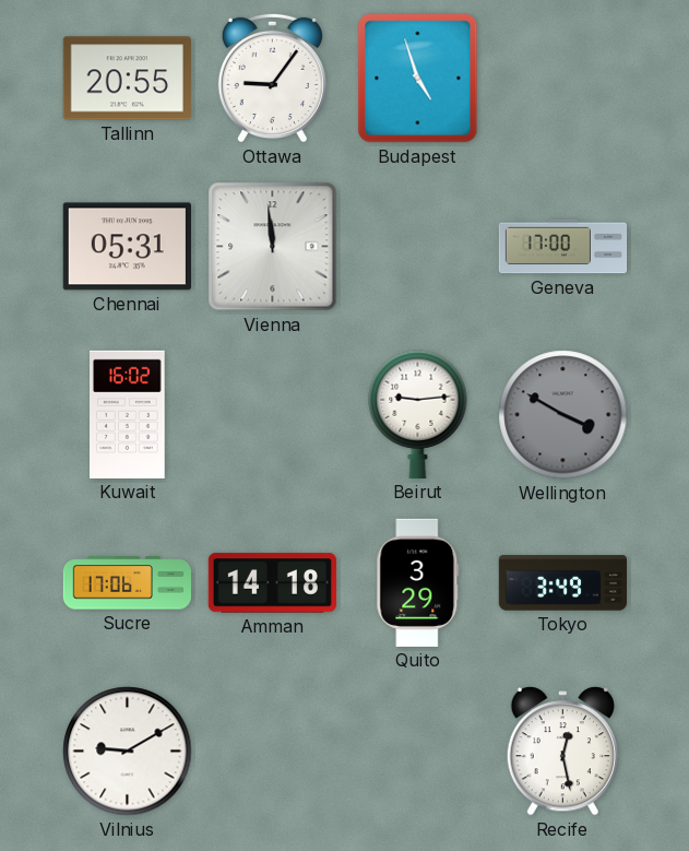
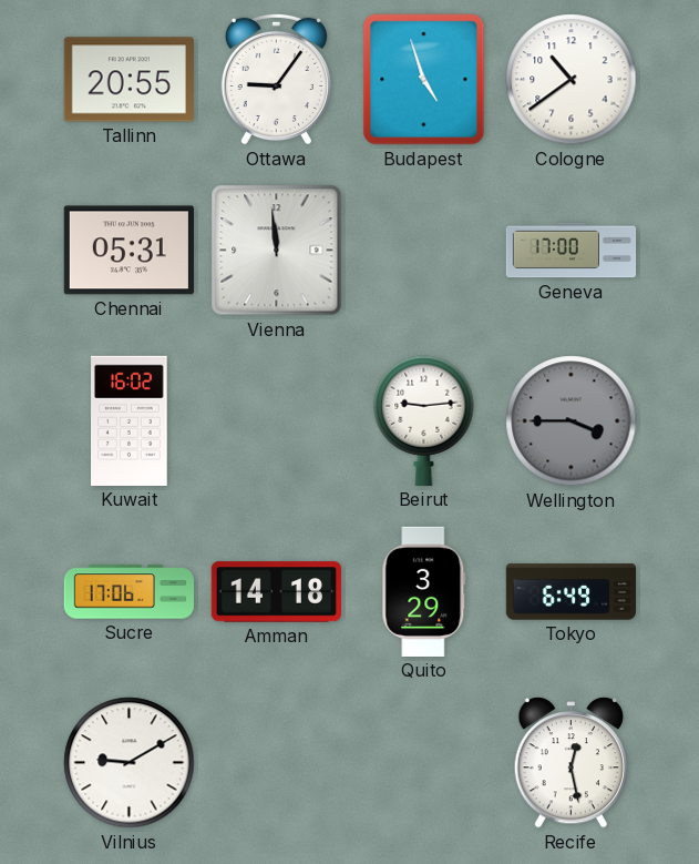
Cologne: none -> 10:39 (572, 80)
Wellington: 3:50 -> 3:45 (572, 421)
Tokyo: 3:49 -> 6:49 (570, 592)
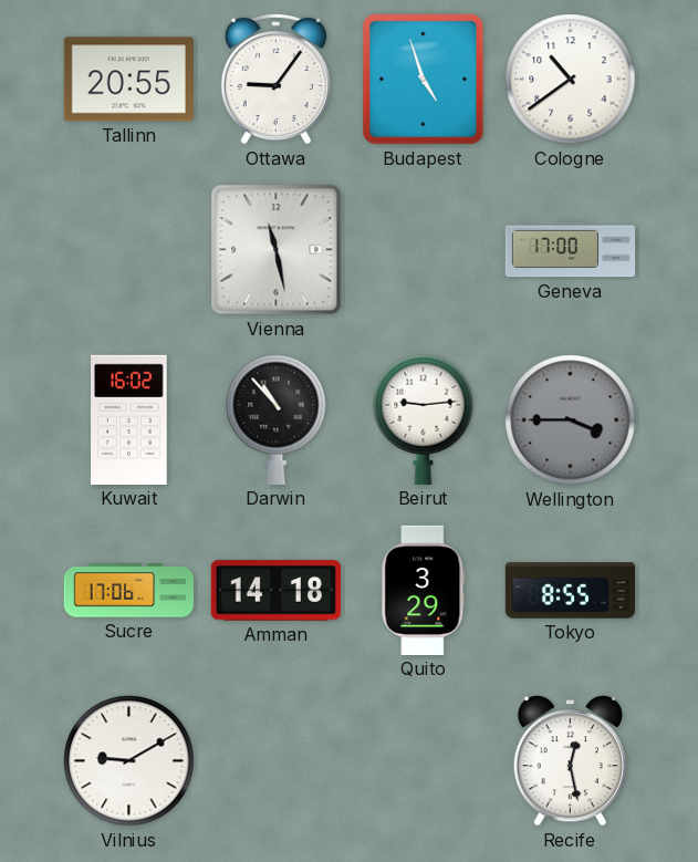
Chennai: 05:31 -> none (129, 251)
Vienna: 11:59 -> 11:28 (277, 250)
Darwin: none -> 10:53 (277, 419)
Tokyo: 6:49 -> 8:55 (570, 591)
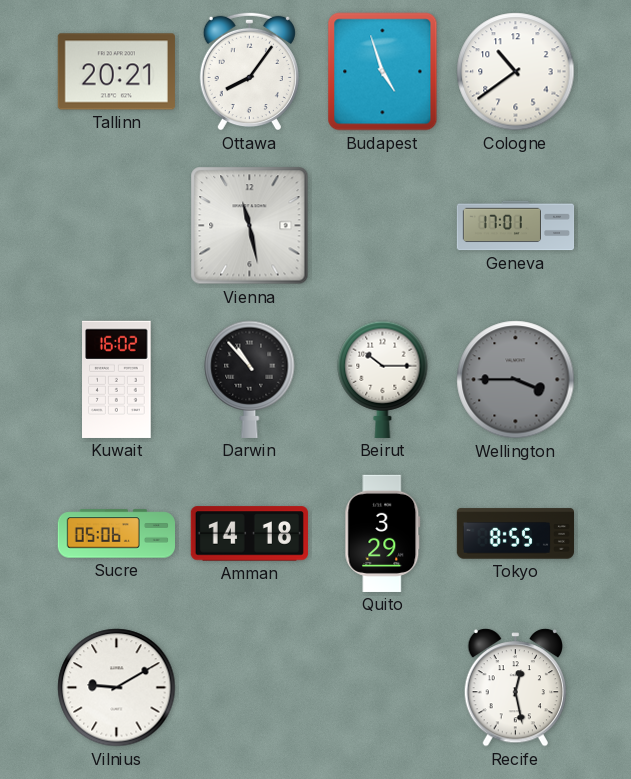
Tallinn: 20:55 -> 20:21 (116, 72)
Ottawa: 9:06 -> 8:06 (249, 71)
Geneva: 17:00 -> 17:01 (516, 226)
Beirut: 9:14 -> 10:15 (383, 379)
Sucre: 17:06 -> 05:06 (116, 534)
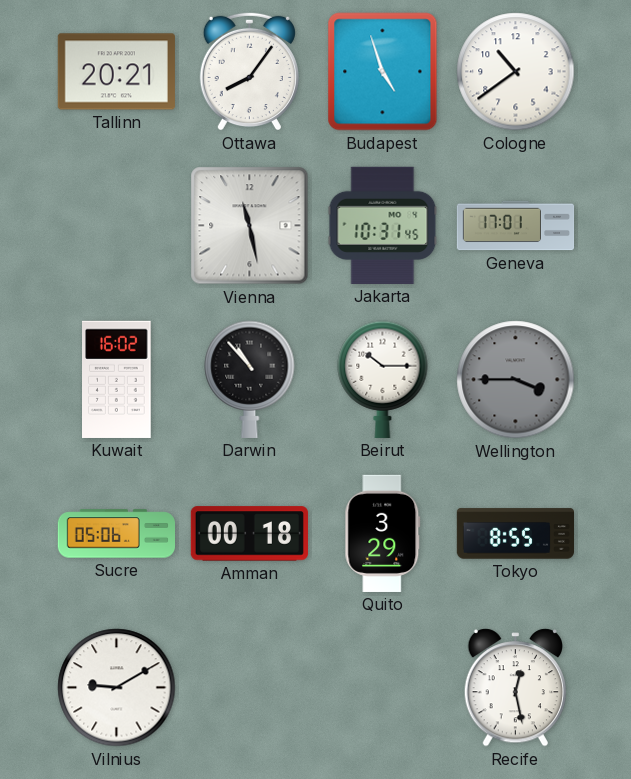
Jakarta: none -> 10:31 (383, 225)
Amman: 14:18 -> 00:18 (249, 534)
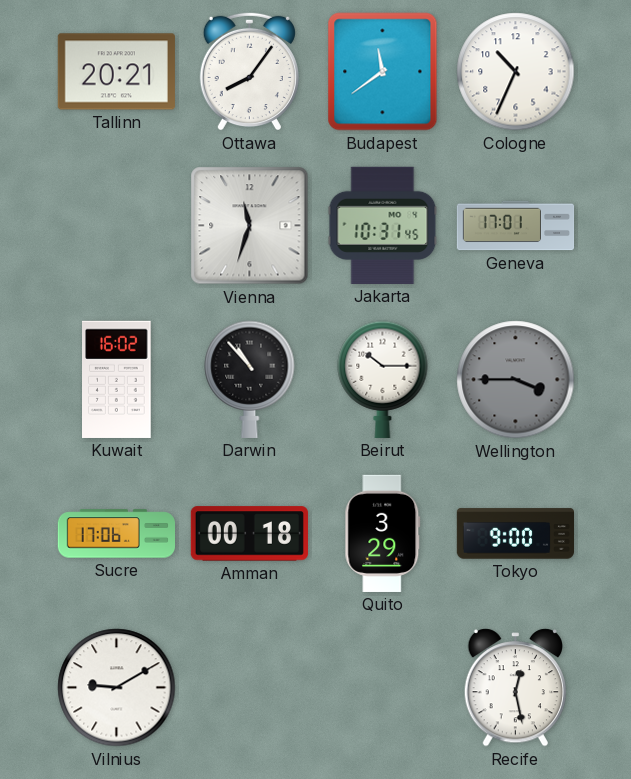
Budapest: 4:57 -> 11:39 (383, 72)
Cologne: 10:39 -> 10:34 (516, 72)
Vienna: 11:28 -> 11:33 (250, 226)
Sucre: 05:06 -> 17:06 (116, 534)
Tokyo: 8:55 -> 9:00 (515, 534)
